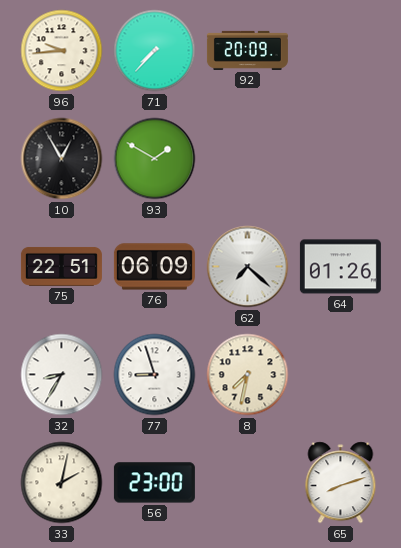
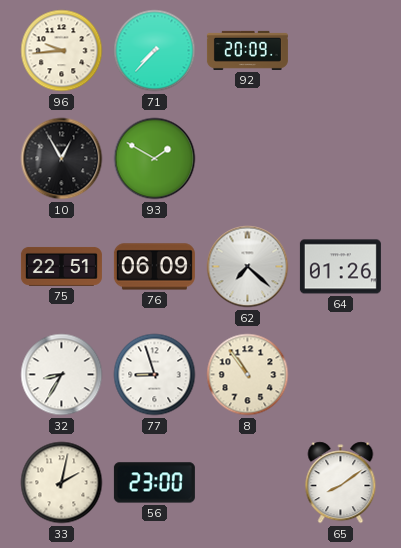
8: 7:32 -> 10:54 (248, 375)
65: 8:12 -> 8:09 (341, 483)
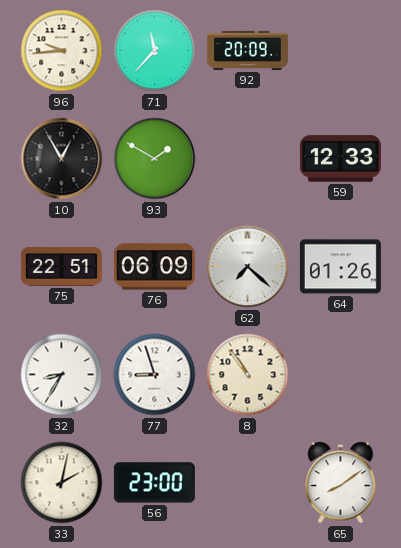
71: 7:37 -> 11:37 (155, 51)
59: none -> 12:33 (340, 159)
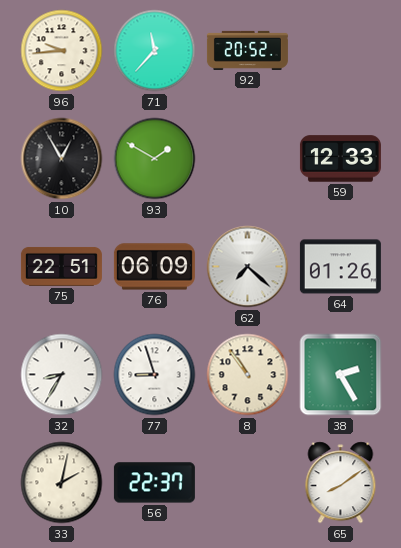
92: 20:09 -> 20:52 (247, 50)
38: none -> 2:25 (341, 375)
56: 23:00 -> 22:37 (154, 483)
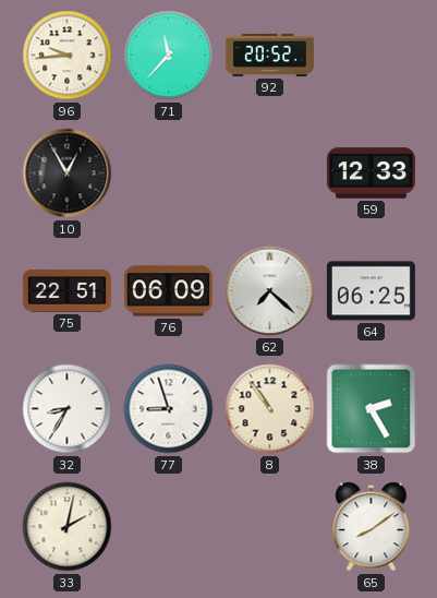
93: 1:50 -> none (155, 159)
64: 01:26 -> 06:25 (371, 291)
56: 22:37 -> none (154, 483)
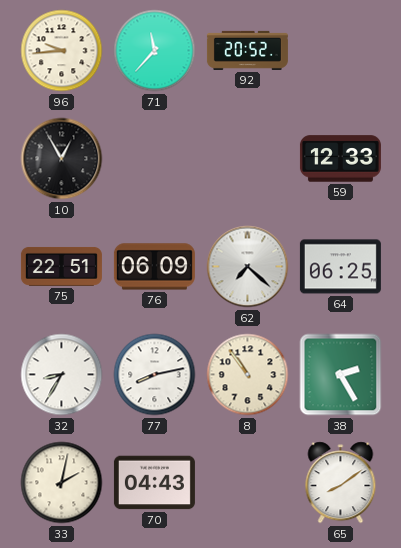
77: 8:57 -> 8:13 (155, 375)
70: none -> 04:43 (154, 483)
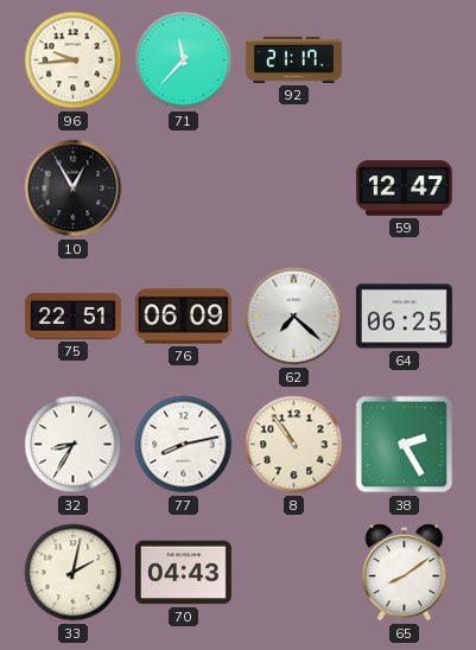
92: 20:52 -> 21:17 (293, 59)
59: 12:33 -> 12:47 (404, 189)
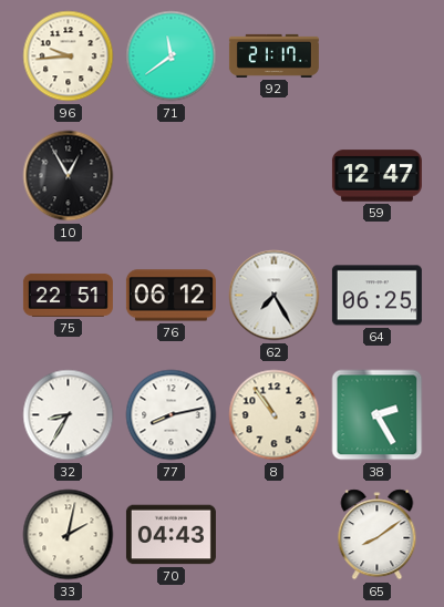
71: 11:37 -> 11:39 (172, 56)
76: 06:09 -> 06:12 (171, 296)
62: 7:22 -> 7:25 (275, 296)
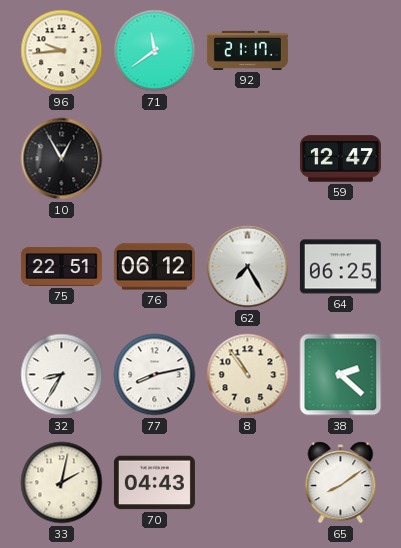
38: 2:25 -> 2:22 (341, 375)
